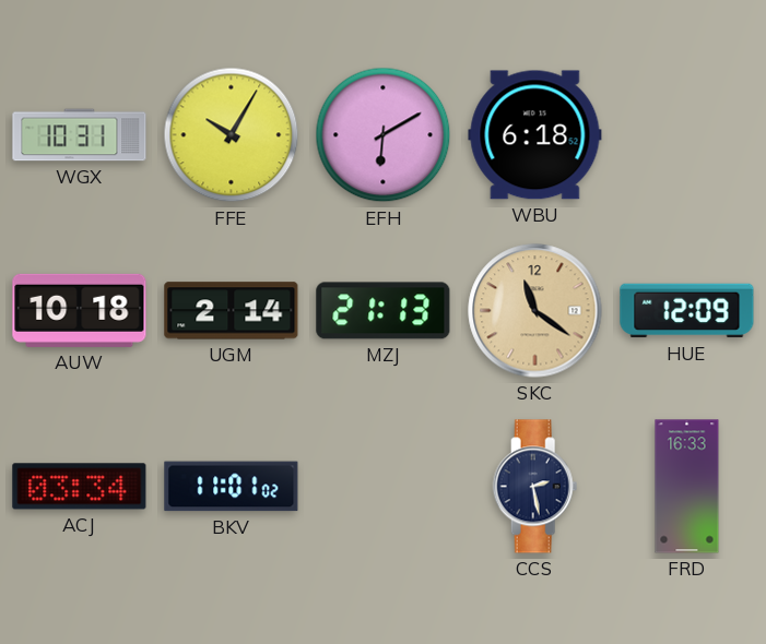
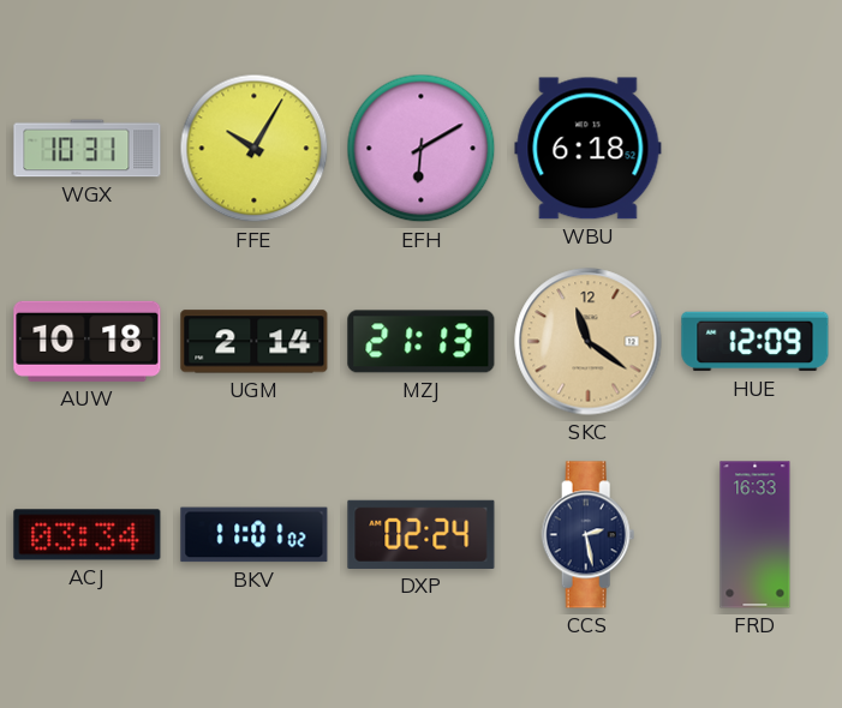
DXP: none -> 02:24 (422, 534)
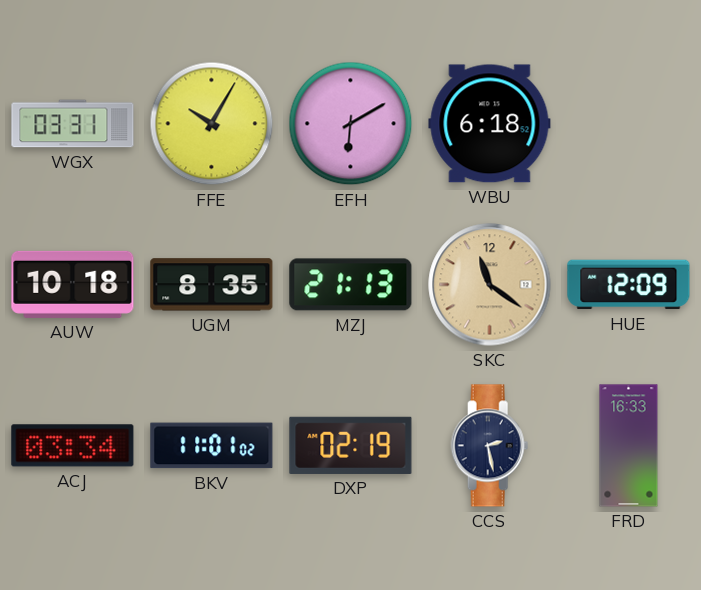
WGX: 10:31 -> 03:31 (73, 124)
UGM: 2:14 -> 8:35 (212, 285)
DXP: 02:24 -> 02:19 (351, 445)
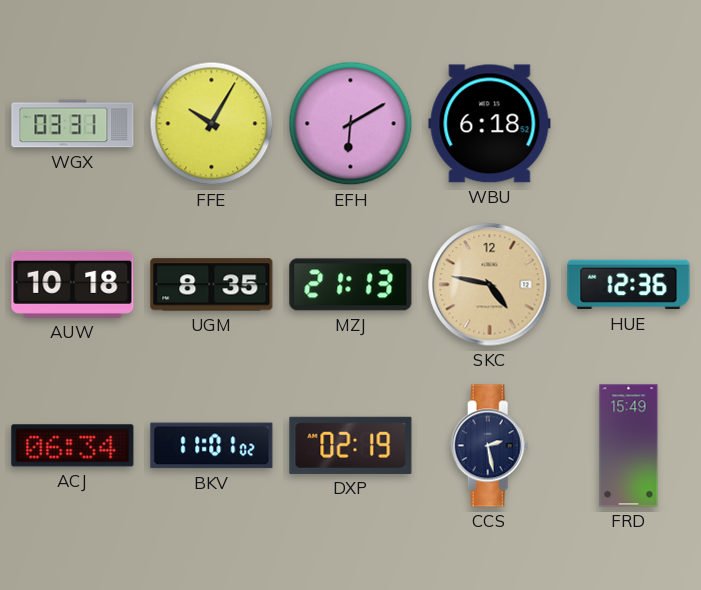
SKC: 11:21 -> 4:47 (490, 285)
HUE: 12:09 -> 12:36 (629, 285)
ACJ: 03:34 -> 06:34 (73, 446)
FRD: 16:33 -> 15:49 (629, 446)
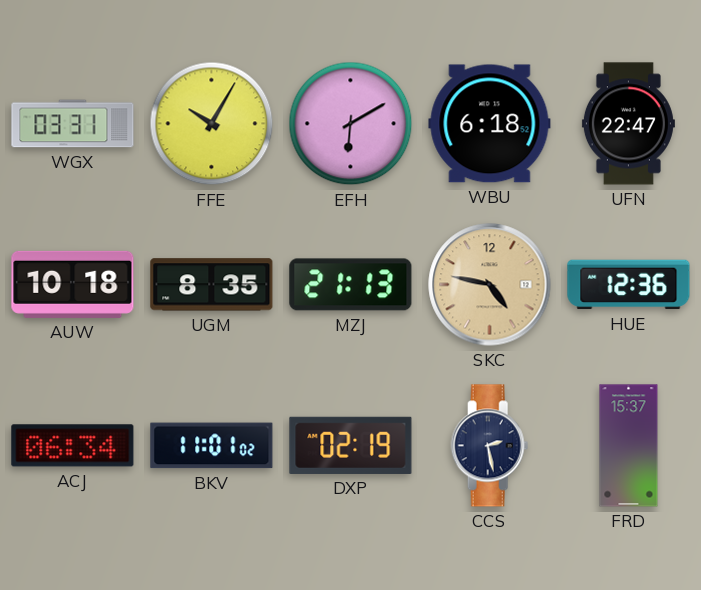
UFN: none -> 22:47 (628, 124)
FRD: 15:49 -> 15:37 (629, 446)
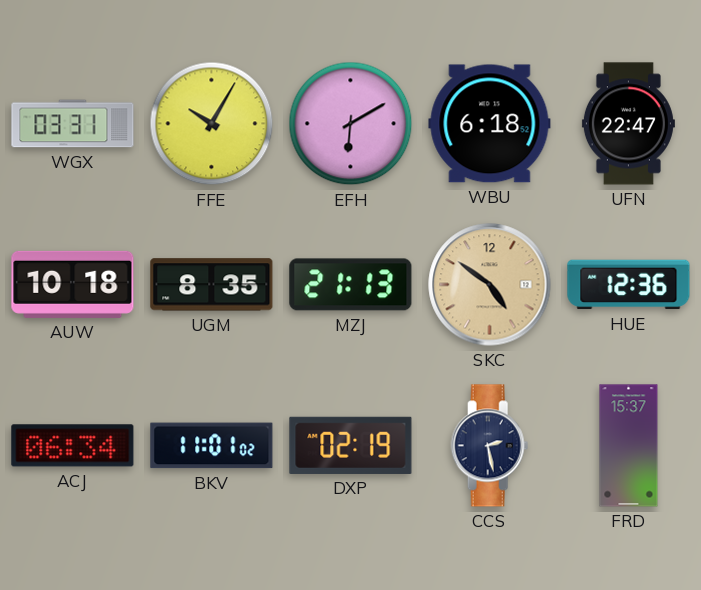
SKC: 4:47 -> 4:51 (490, 285)
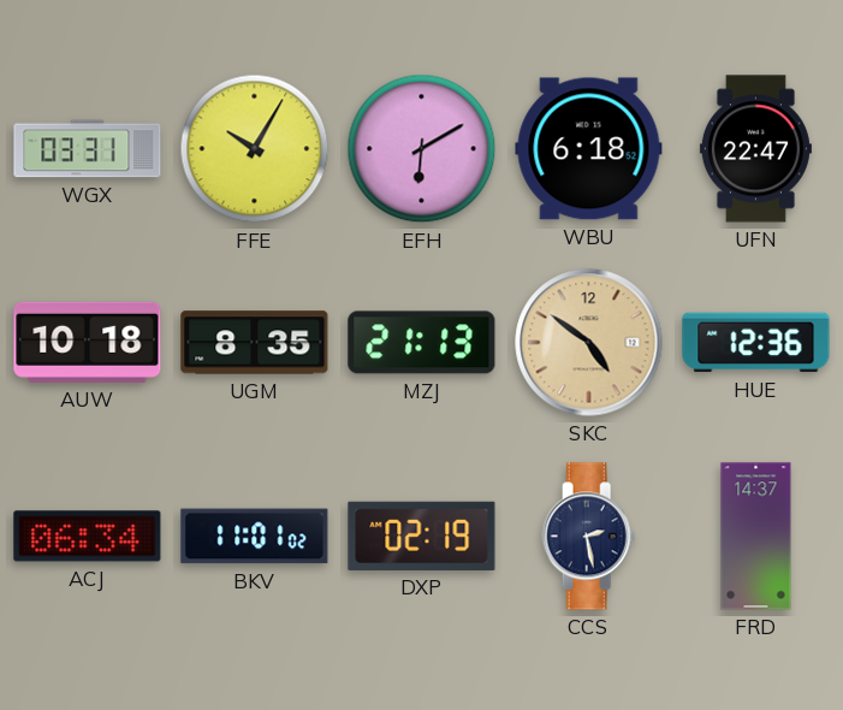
FRD: 15:37 -> 14:37 (756, 537)
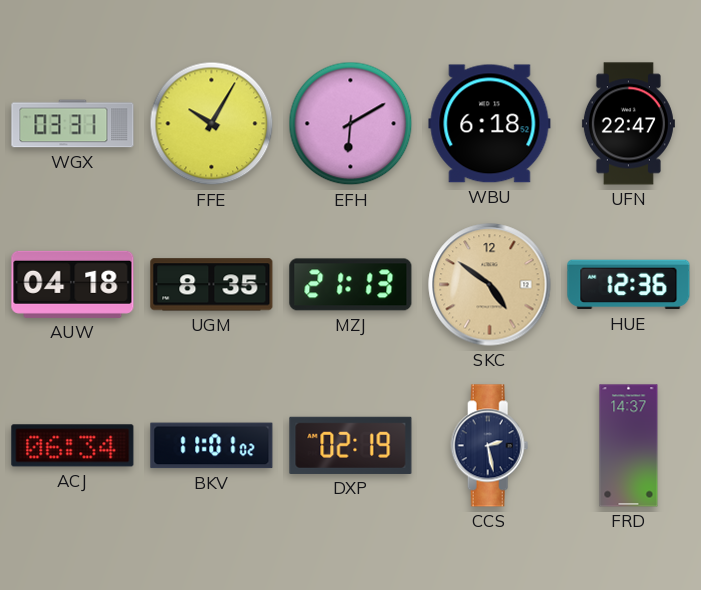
AUW: 10:18 -> 04:18 (73, 284)
